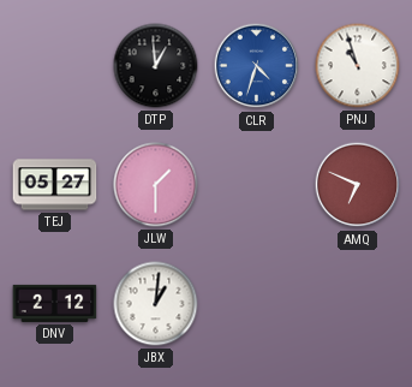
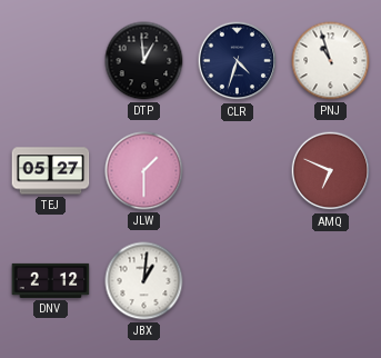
CLR dial: blue -> navy (238, 61)
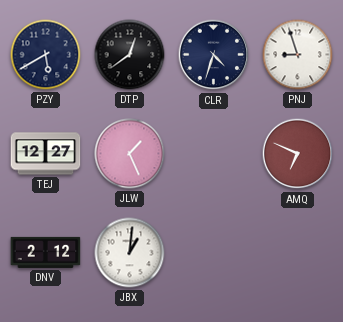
PZY: none -> 5:40 (46, 55)
DTP: 12:59 -> 12:39 (130, 55)
PNJ: 10:57 -> 8:57 (298, 55)
TEJ: 05:27 -> 12:27 (46, 154)
JLW: 1:30 -> 1:26 (130, 154)
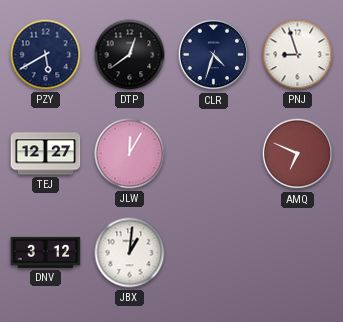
JLW: 1:26 -> 12:05 (130, 154)
DNV: 2:12 -> 3:12 (46, 252)
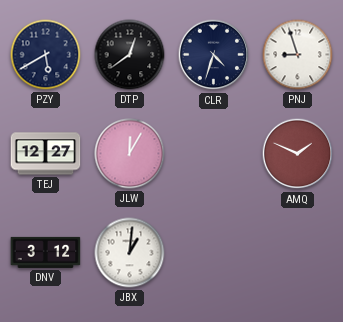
AMQ: 6:49 -> 1:49 (298, 154)
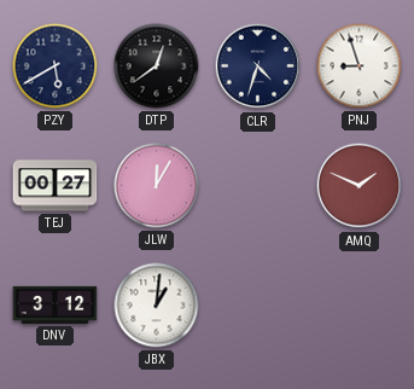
TEJ: 12:27 -> 00:27 (56, 186)
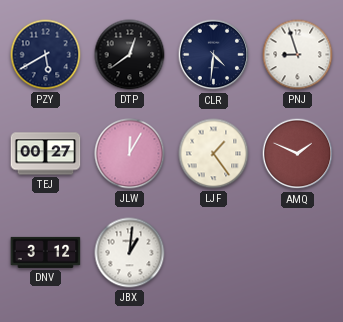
CLR: 4:33 -> 4:31 (214, 55)
LJF: none -> 1:24 (214, 154)
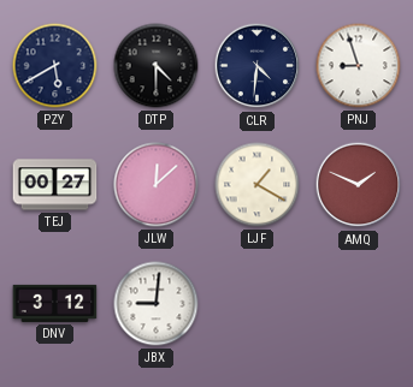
DTP: 12:39 -> 4:30 (157, 66)
JLW: 12:05 -> 12:08 (157, 185)
LJF: 1:24 -> 1:20 (258, 185)
JBX: 1:01 -> 9:01 (157, 304)
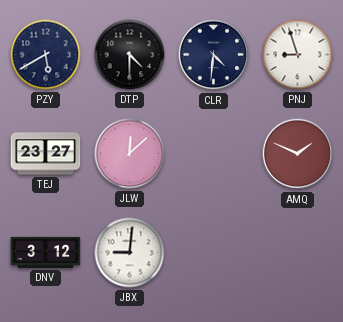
TEJ: 00:27 -> 23:27 (46, 154)
LJF: 1:20 -> none (258, 185)
